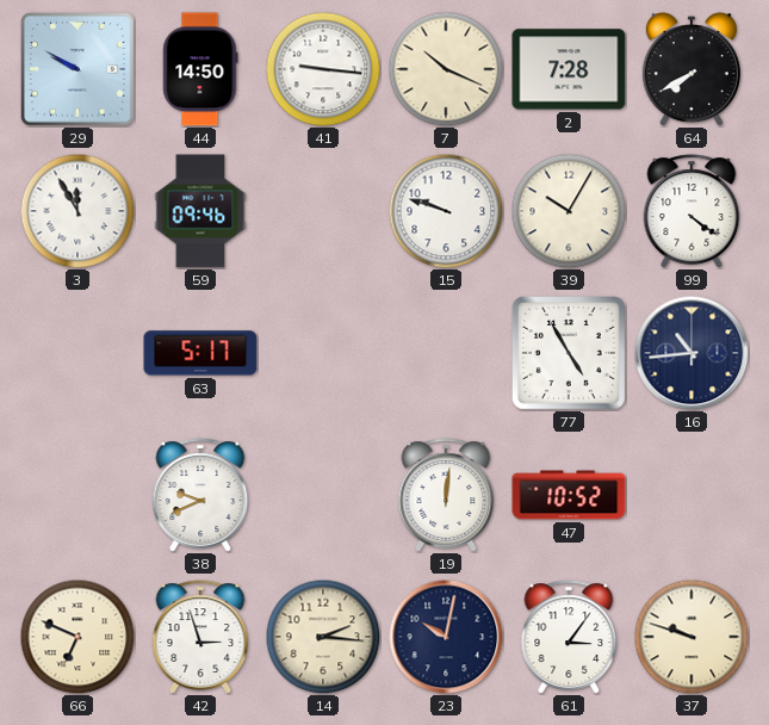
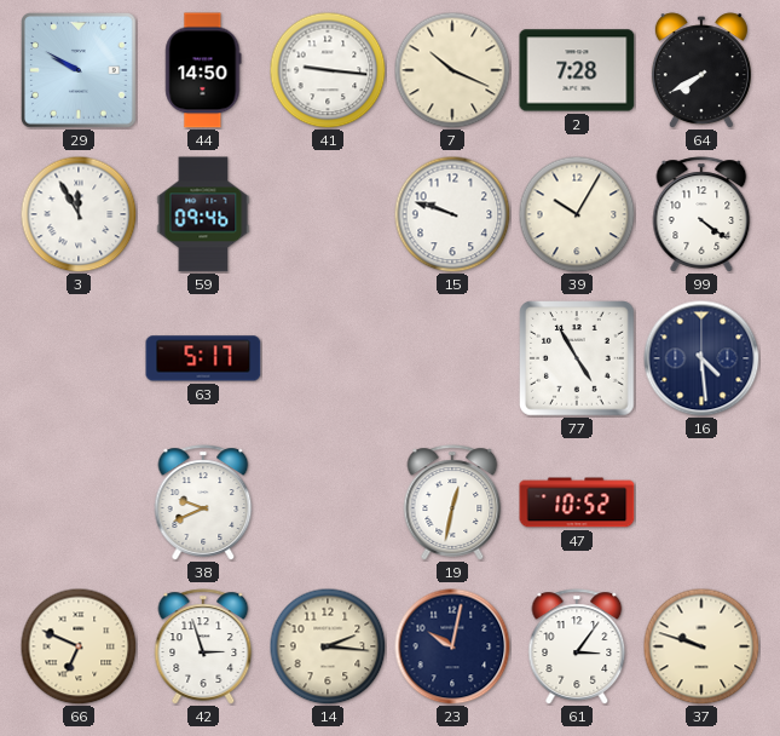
16: 10:44 -> 4:29 (701, 358)
19: 12:01 -> 12:32 (452, 502)
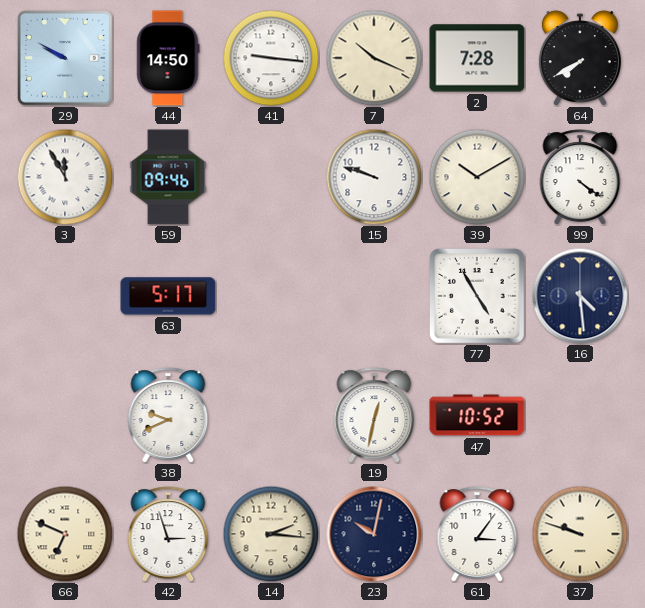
39: 10:05 -> 10:10 (477, 177)
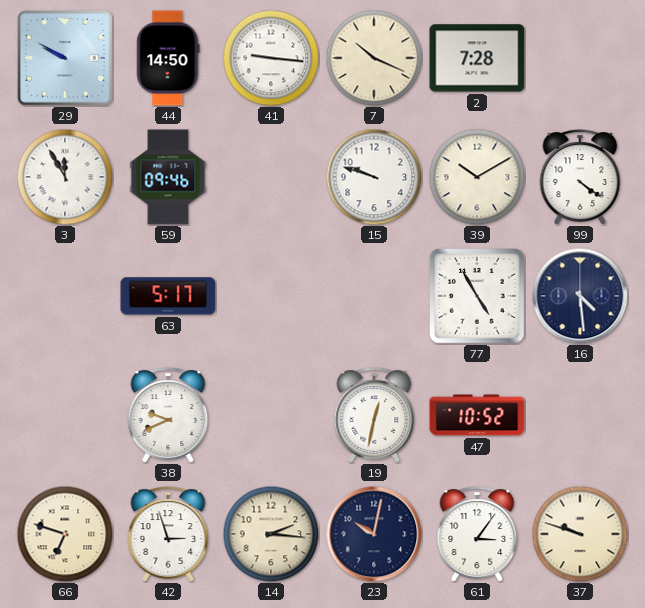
64: 7:40 -> none (580, 58)
66: 6:49 -> 6:48 (65, 534)
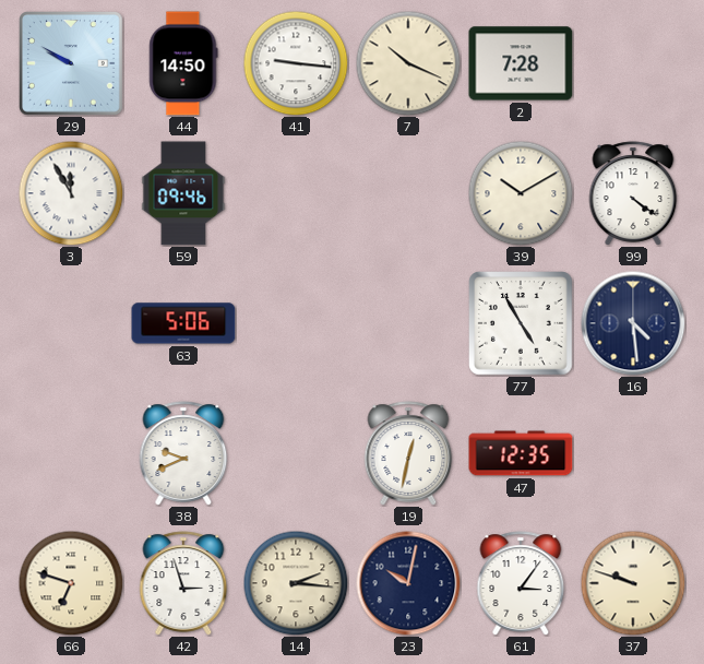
15: 9:48 -> none (374, 177)
63: 5:17 -> 5:06 (183, 323)
47: 10:52 -> 12:35 (521, 453)
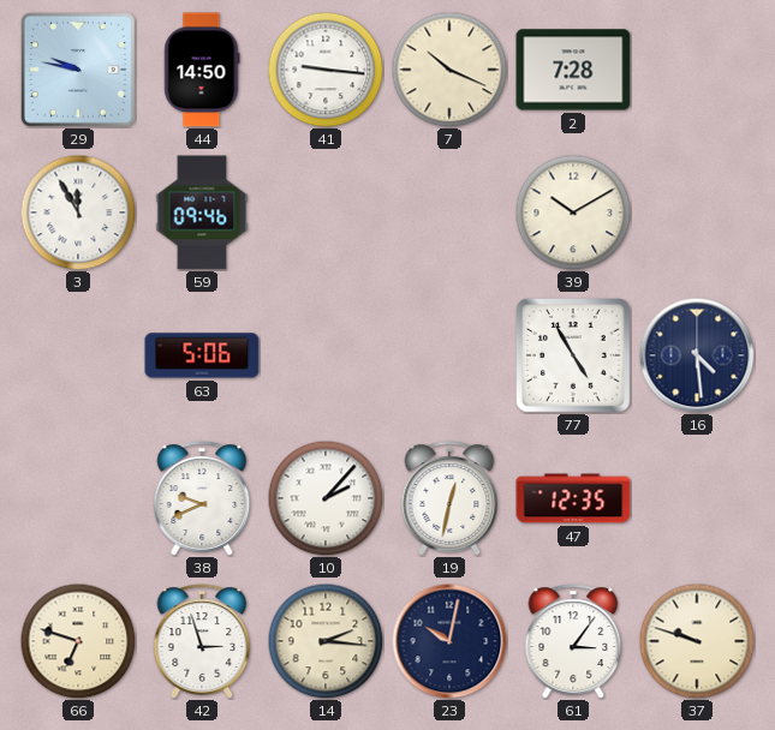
29: 9:50 -> 9:47 (79, 71)
99: 4:21 -> none (633, 193)
10: none -> 2:07 (326, 498)
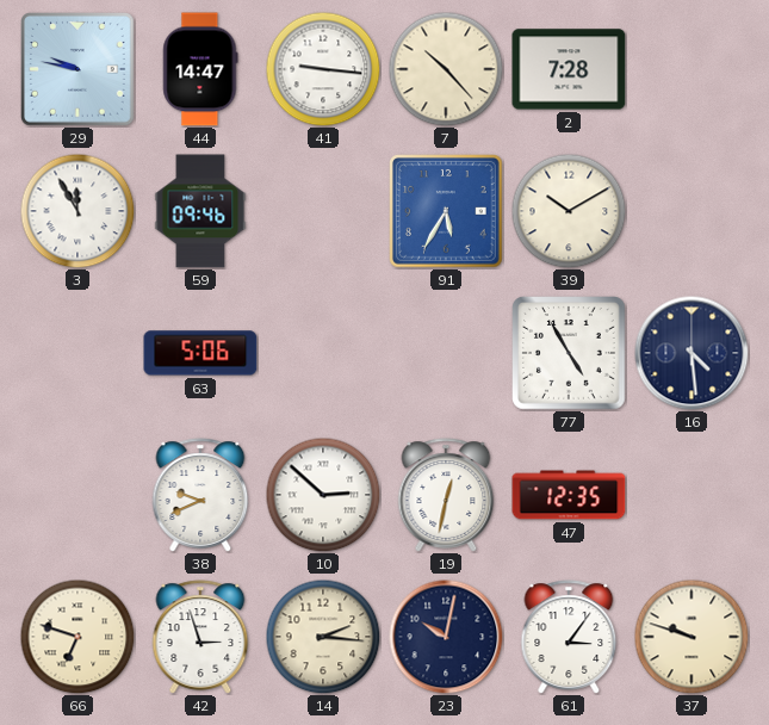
44: 14:50 -> 14:47 (200, 69)
7: 10:19 -> 10:23 (446, 69)
91: none -> 5:35 (447, 212)
10: 2:07 -> 2:52 (323, 495)
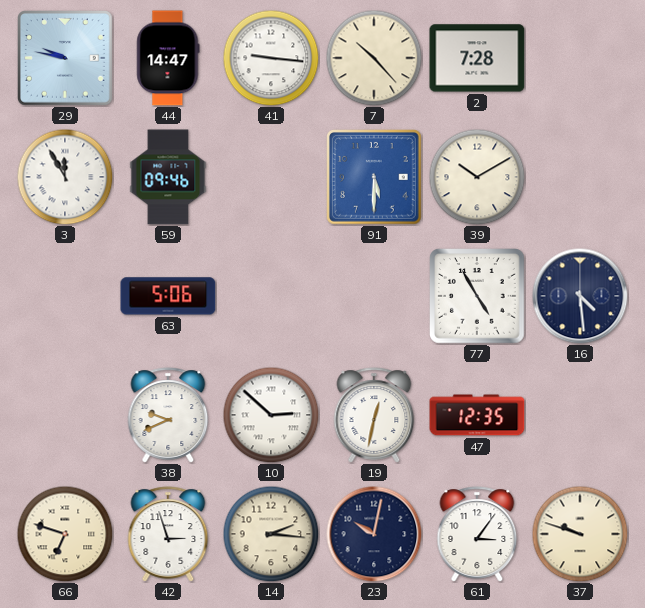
91: 5:35 -> 5:30 (375, 178)
